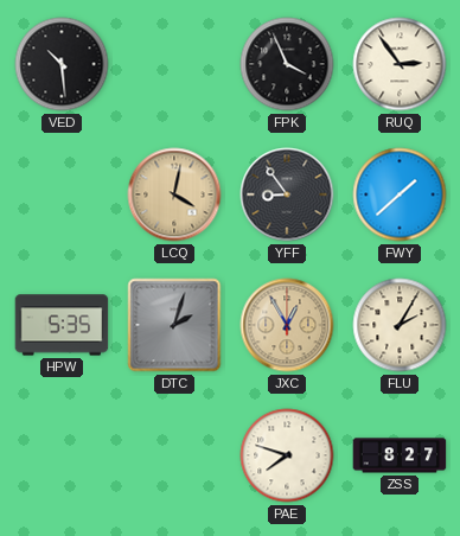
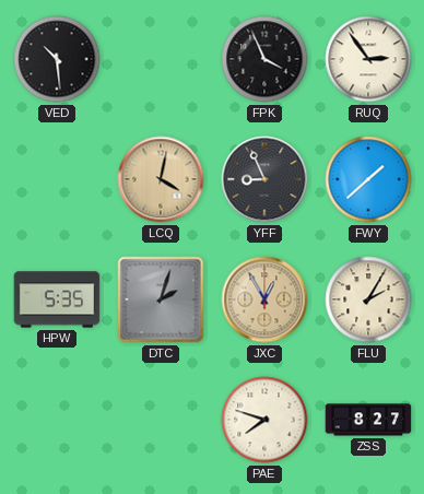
YFF: 8:54 -> 8:56 (264, 179)
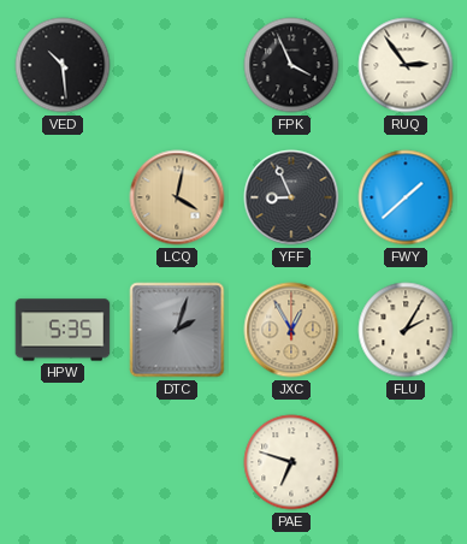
PAE: 7:48 -> 6:48 (291, 462)
ZSS: 8:27 -> none (368, 420)
